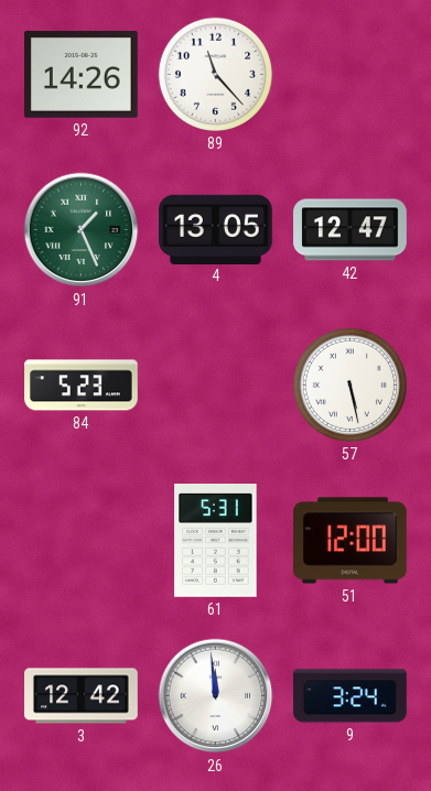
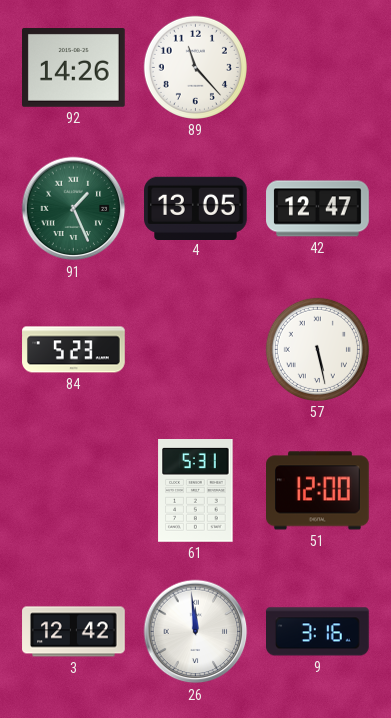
9: 3:24 -> 3:16 (318, 632)
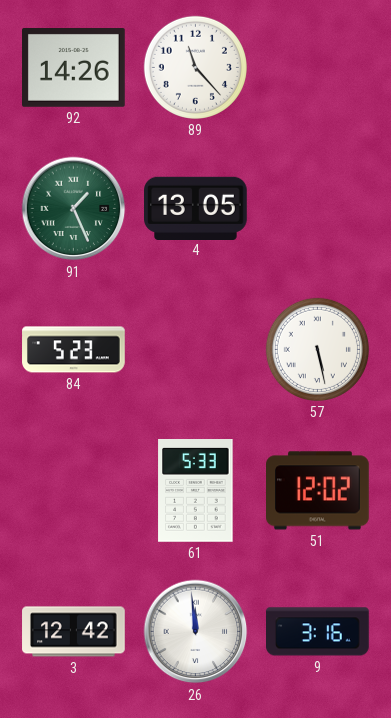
42: 12:47 -> none (318, 209)
61: 5:31 -> 5:33 (196, 491)
51: 12:00 -> 12:02 (318, 491)
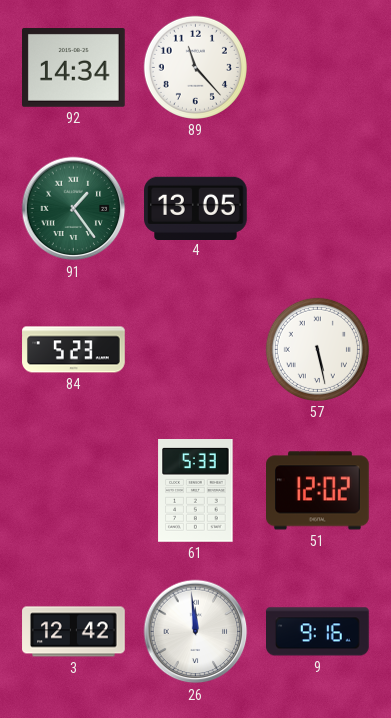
92: 14:26 -> 14:34 (74, 68)
91: 1:26 -> 1:24 (74, 209)
9: 3:16 -> 9:16 (318, 632)
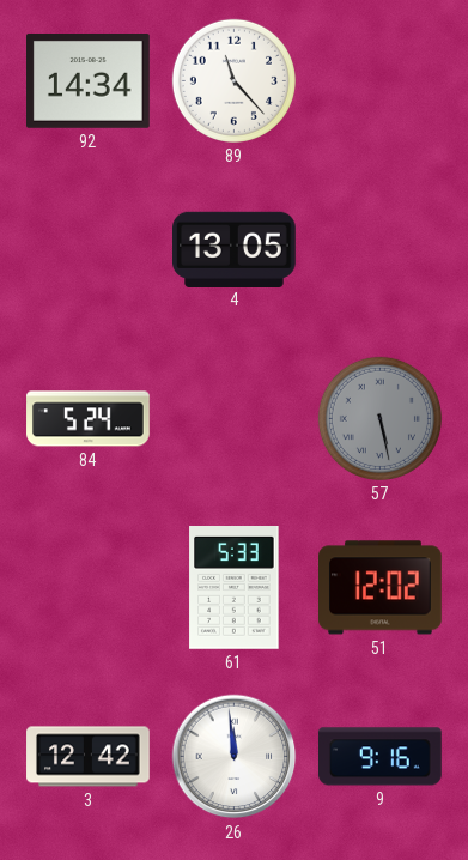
91: 1:24 -> none (74, 209)
84: 5:23 -> 5:24 (89, 419)
57 dial: white -> grey (379, 418)
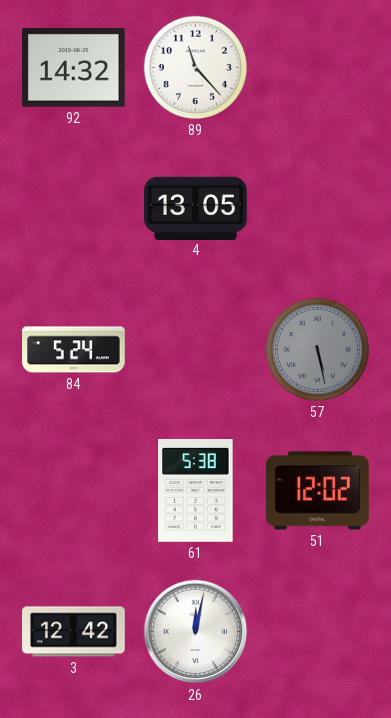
92: 14:34 -> 14:32 (74, 68)
61: 5:33 -> 5:38 (196, 491)
26: 11:59 -> 12:02 (196, 632)
9: 9:16 -> none (381, 757)
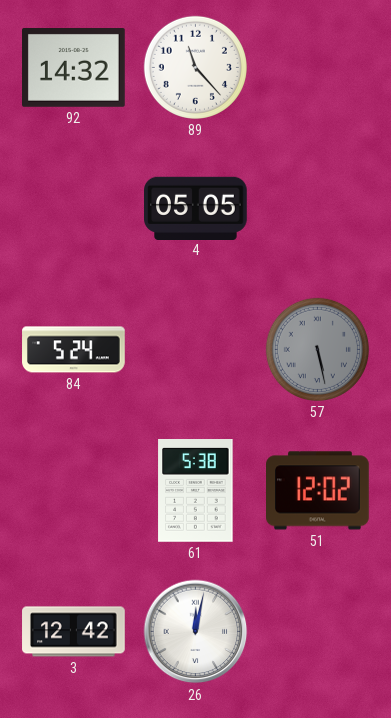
4: 13:05 -> 05:05 (196, 208)
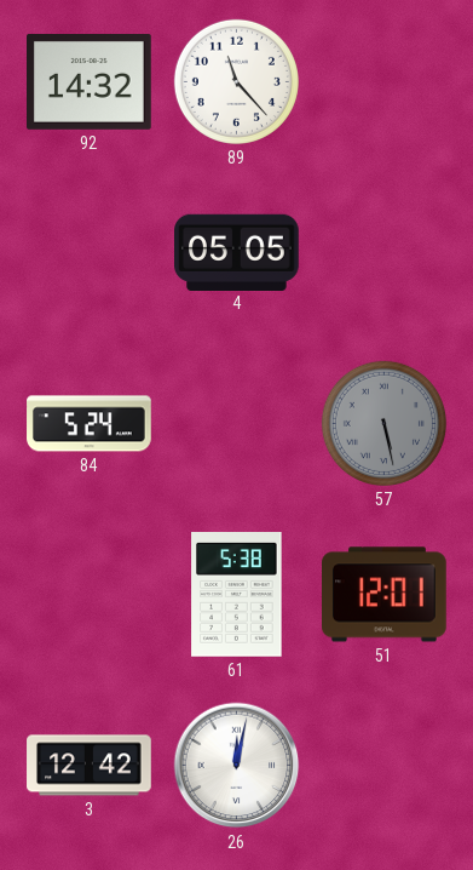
51: 12:02 -> 12:01 (385, 595)
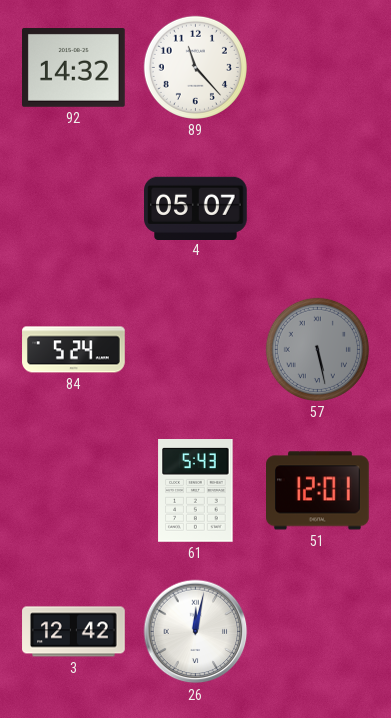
4: 05:05 -> 05:07 (196, 208)
61: 5:38 -> 5:43 (196, 491)
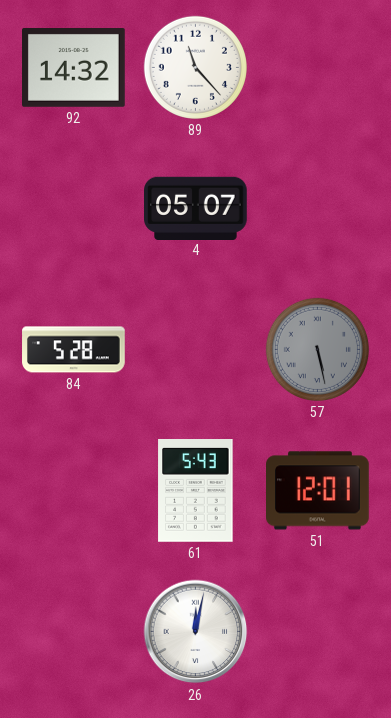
84: 5:24 -> 5:28 (74, 350)
3: 12:42 -> none (74, 632)
